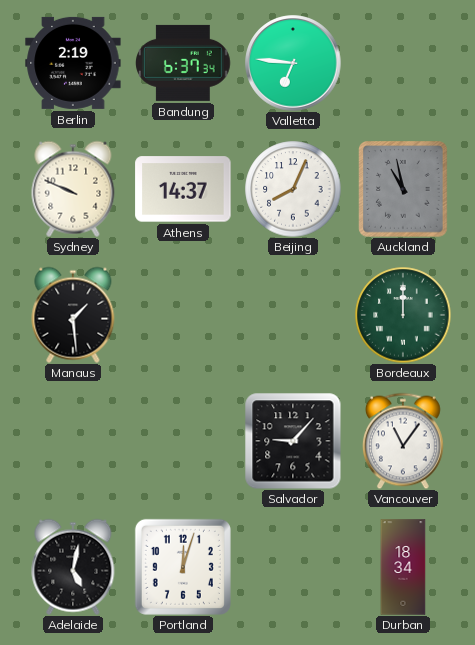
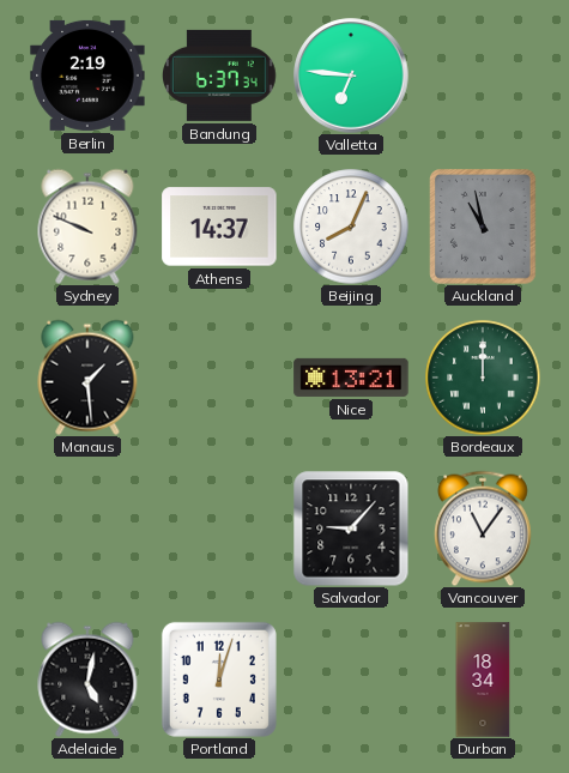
Nice: none -> 13:21 (351, 378)
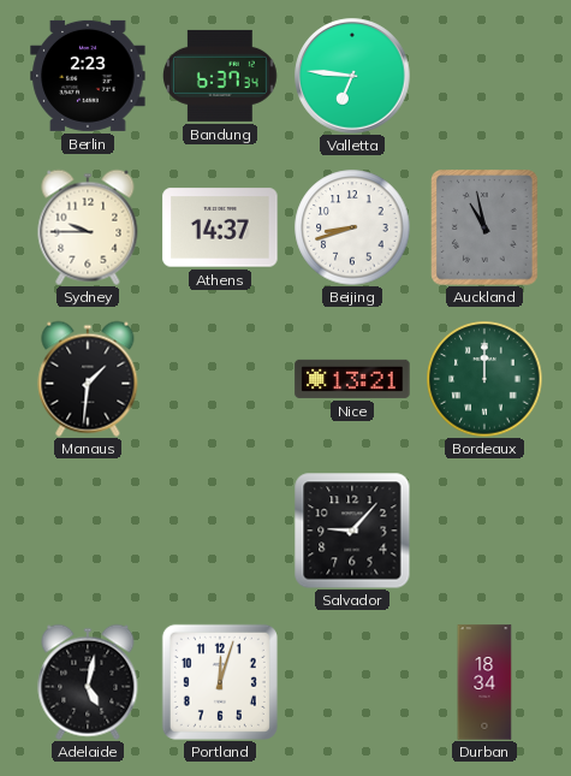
Berlin: 2:19 -> 2:23 (88, 76)
Sydney: 9:49 -> 9:45 (88, 227)
Beijing: 8:04 -> 8:42 (352, 227)
Manaus: 1:29 -> 1:31 (88, 379)
Vancouver: 11:06 -> none (483, 529)
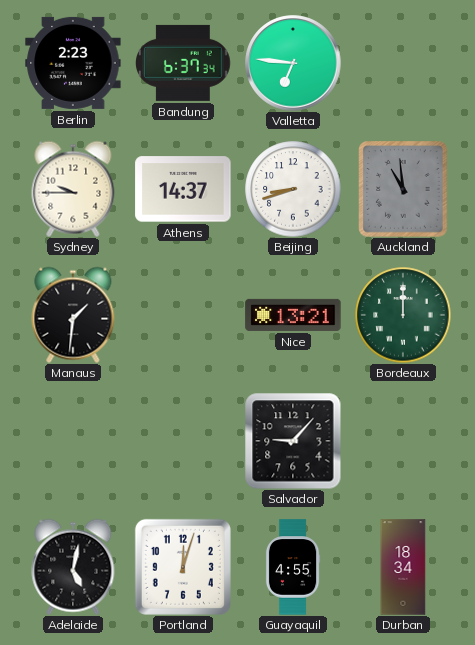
Auckland: 10:58 -> 10:59 (403, 189)
Guayaquil: none -> 4:55 (293, 567)
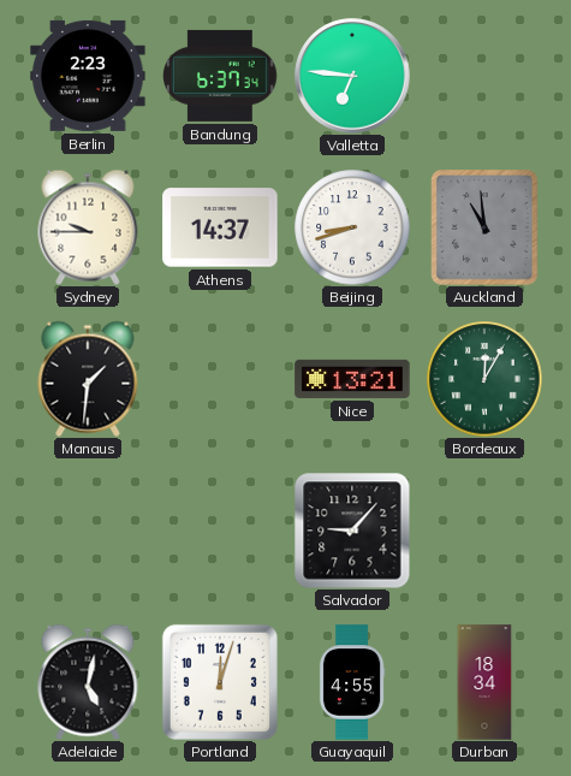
Bordeaux: 12:00 -> 12:05 (484, 379)
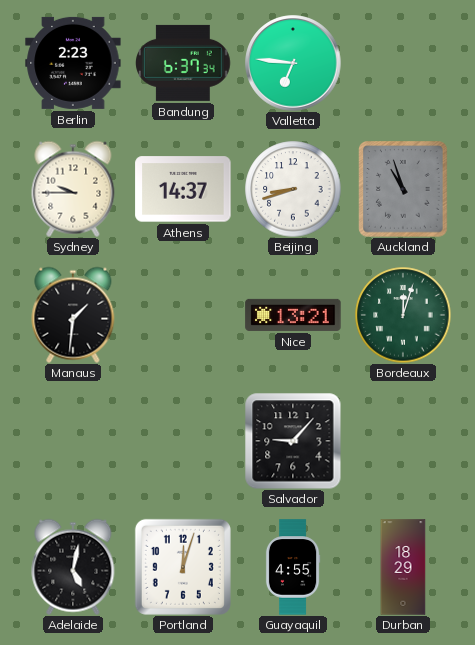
Auckland: 10:59 -> 10:57 (403, 189)
Bordeaux: 12:05 -> 12:03 (403, 315)
Durban: 18:34 -> 18:29 (403, 567)
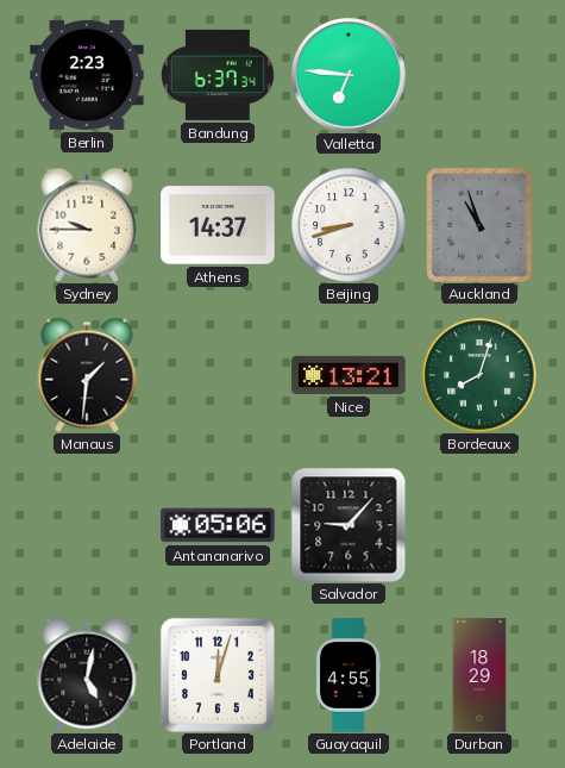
Bordeaux: 12:03 -> 8:03 (479, 375)
Antananarivo: none -> 05:06 (218, 525)
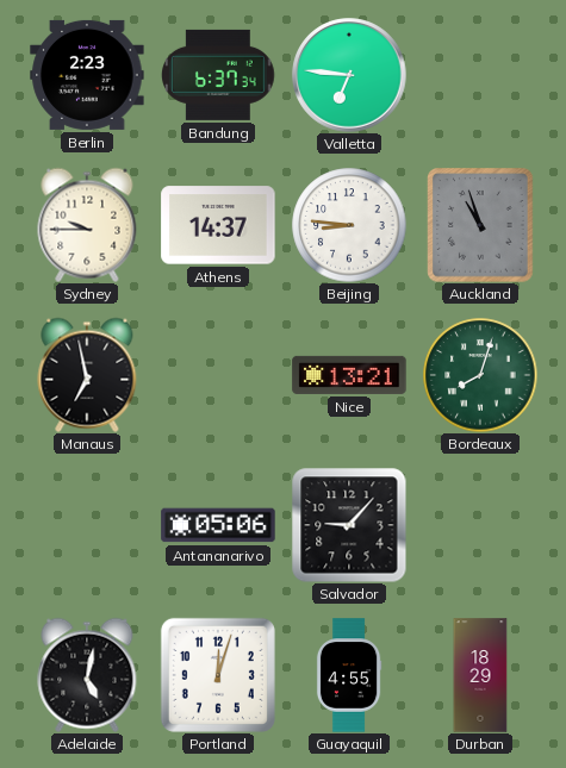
Beijing: 8:42 -> 8:46 (349, 225)
Manaus: 1:31 -> 6:58 (87, 375)
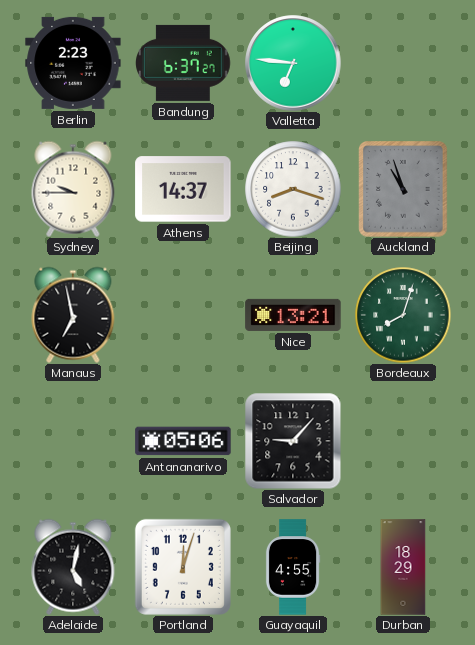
Bandung: 6:37:34 -> 6:37:27 (184, 63)
Beijing: 8:46 -> 8:18 (293, 189)
